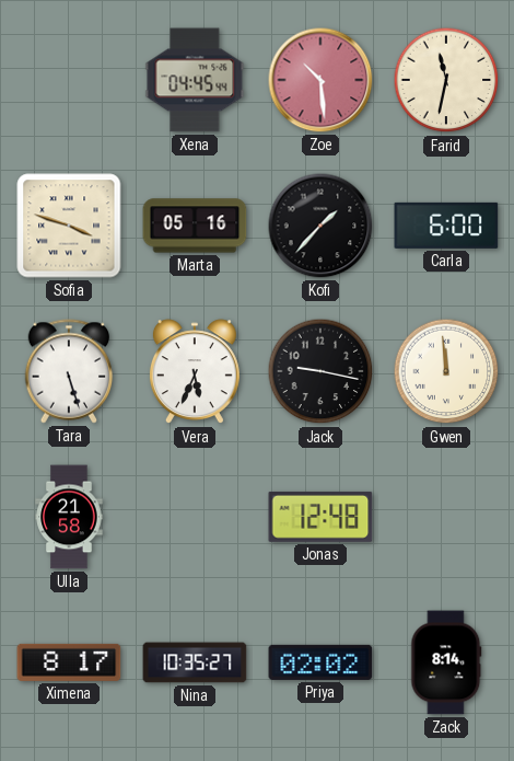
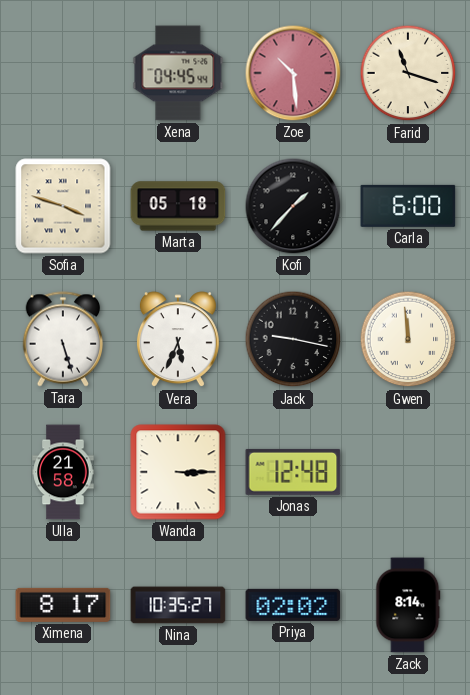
Farid: 11:32 -> 11:18 (408, 73)
Marta: 05:16 -> 05:18 (178, 206)
Wanda: none -> 3:15 (178, 472)
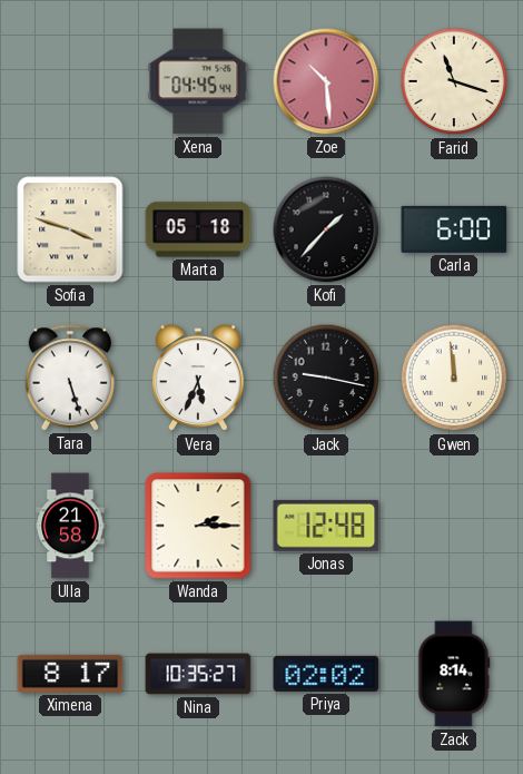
Wanda: 3:15 -> 2:15 (198, 526)
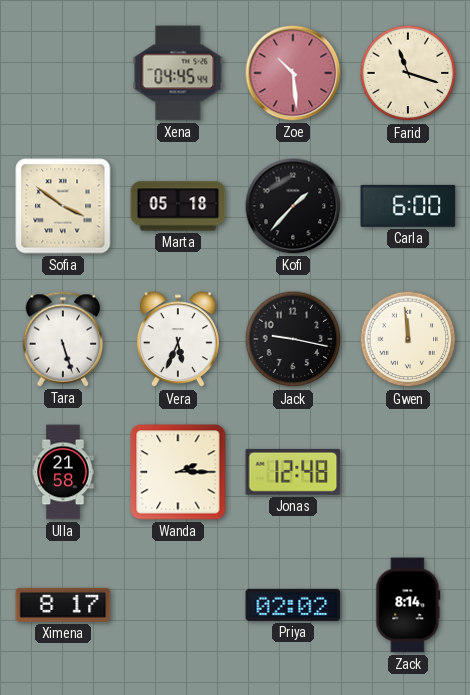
Sofia: 3:48 -> 3:51 (63, 206)
Nina: 10:35 -> none (198, 674)
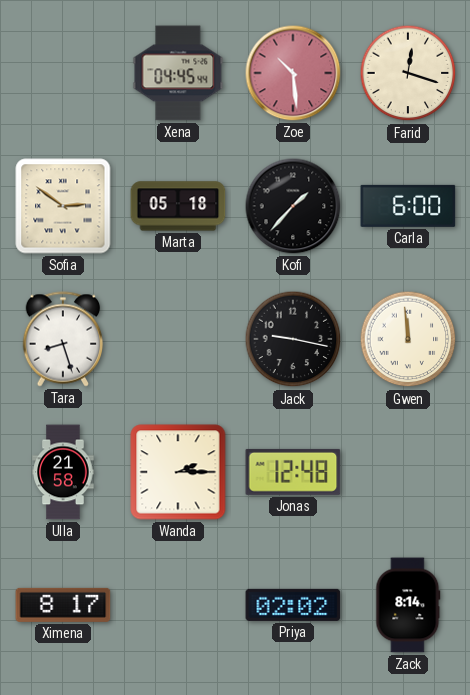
Farid: 11:18 -> 12:18 (408, 73)
Sofia: 3:51 -> 2:51 (63, 206)
Tara: 5:27 -> 8:27 (63, 339)
Vera: 5:34 -> none (178, 340)
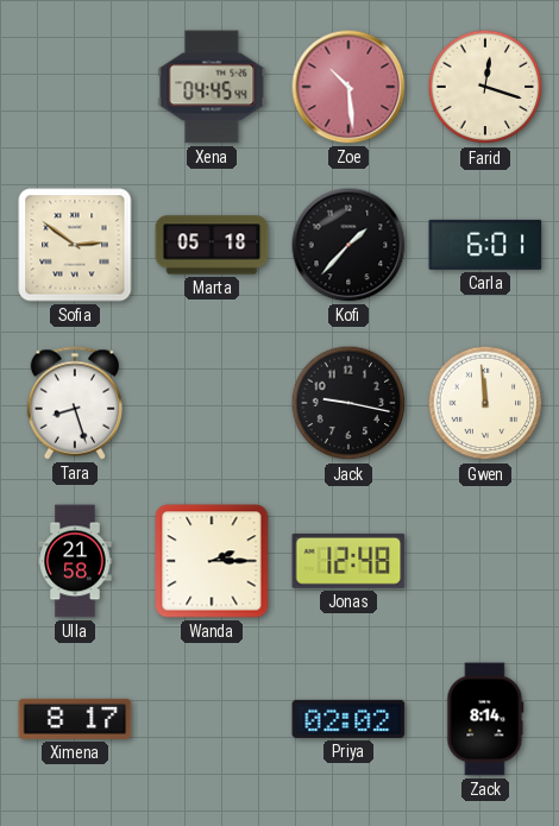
Carla: 6:00 -> 6:01 (485, 245)
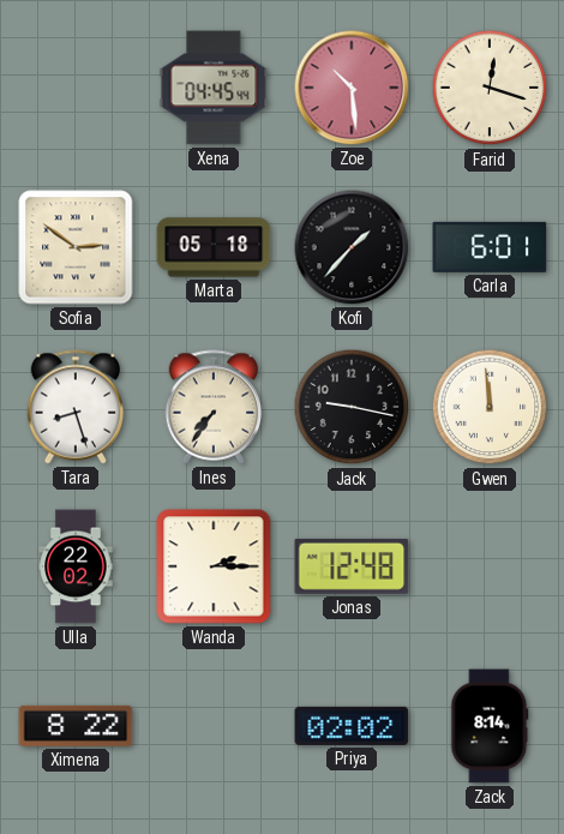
Ines: none -> 7:36 (214, 407)
Ulla: 21:58 -> 22:02 (76, 566)
Ximena: 8:17 -> 8:22 (76, 726)
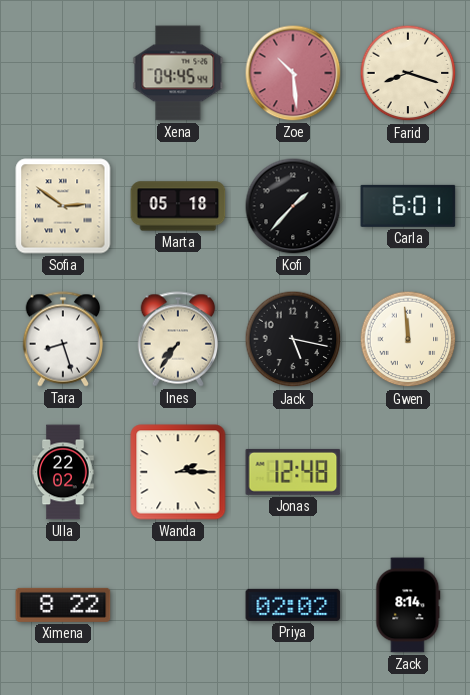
Farid: 12:18 -> 8:18 (408, 73)
Jack: 9:17 -> 5:17 (293, 339)
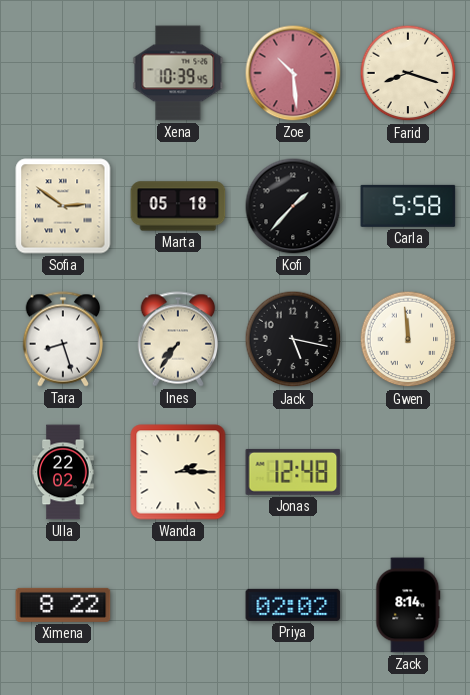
Xena: 04:45 -> 10:39 (178, 73)
Carla: 6:01 -> 5:58 (408, 206)
